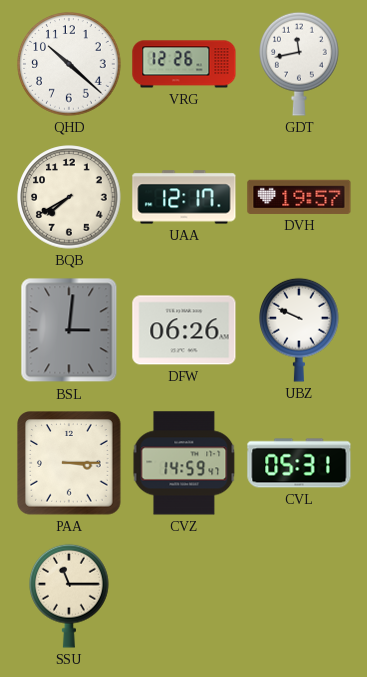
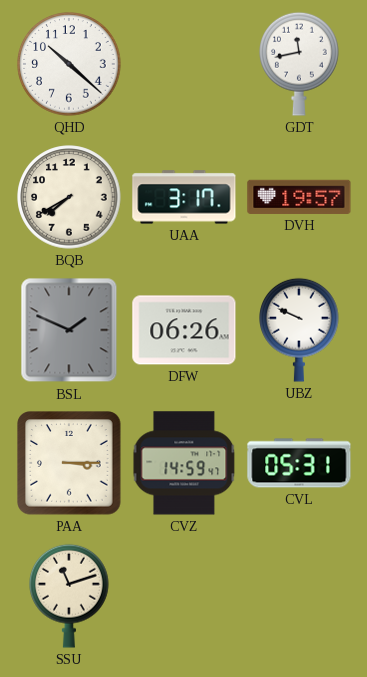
VRG: 12:26 -> none (184, 64)
UAA: 12:17 -> 3:17 (184, 197)
BSL: 3:01 -> 1:49 (69, 330)
SSU: 11:15 -> 11:12 (70, 596)
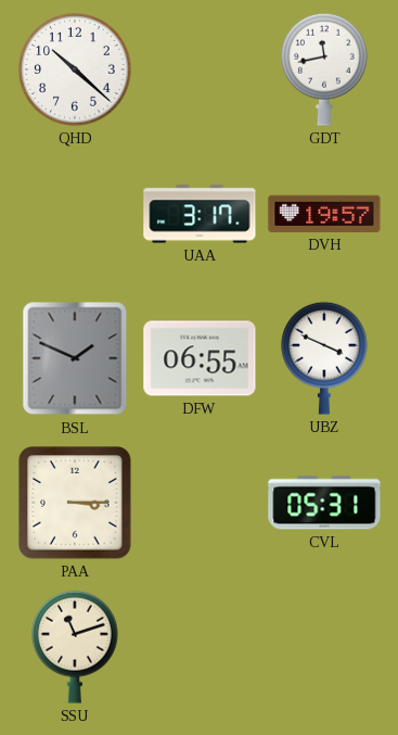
BQB: 7:40 -> none (69, 197)
DFW: 06:26 -> 06:55 (200, 358)
UBZ: 9:49 -> 3:49 (325, 358)
CVZ: 14:59 -> none (184, 463)
